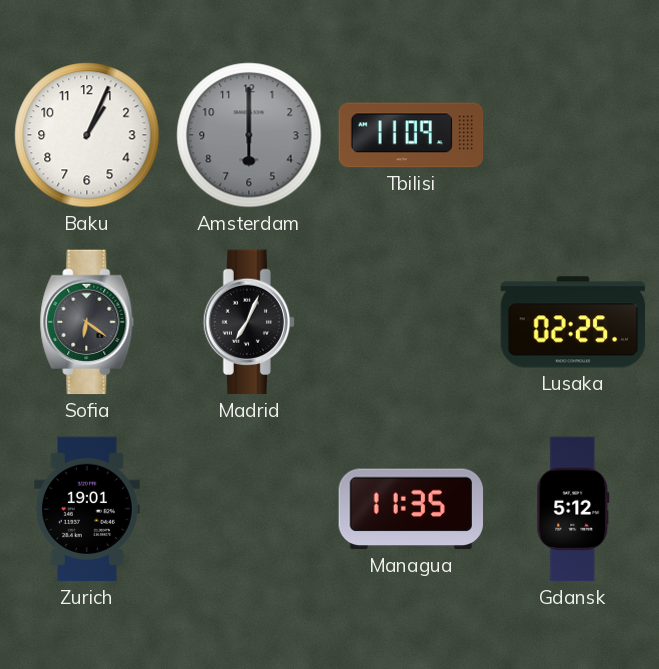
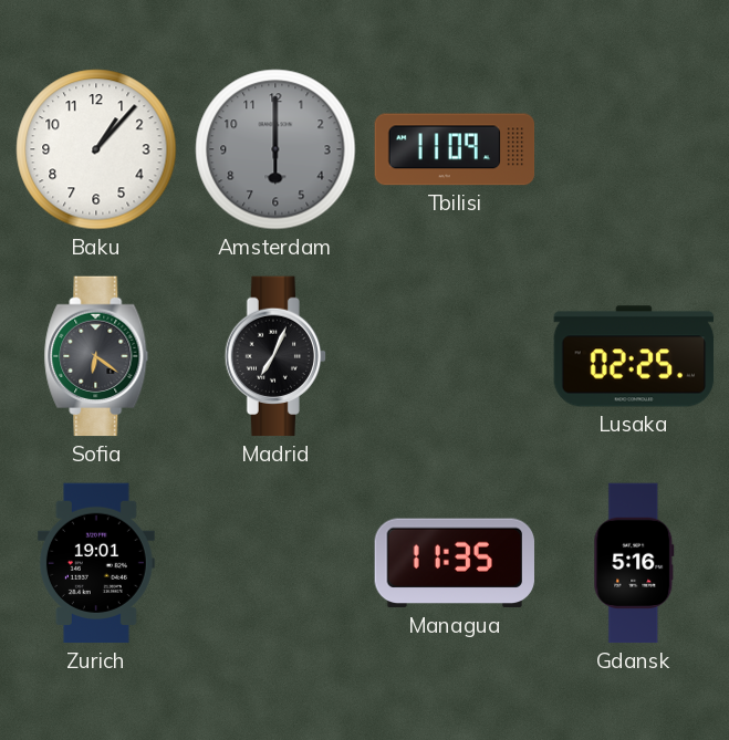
Baku: 1:04 -> 1:07 (96, 149)
Gdansk: 5:12 -> 5:16 (634, 563)
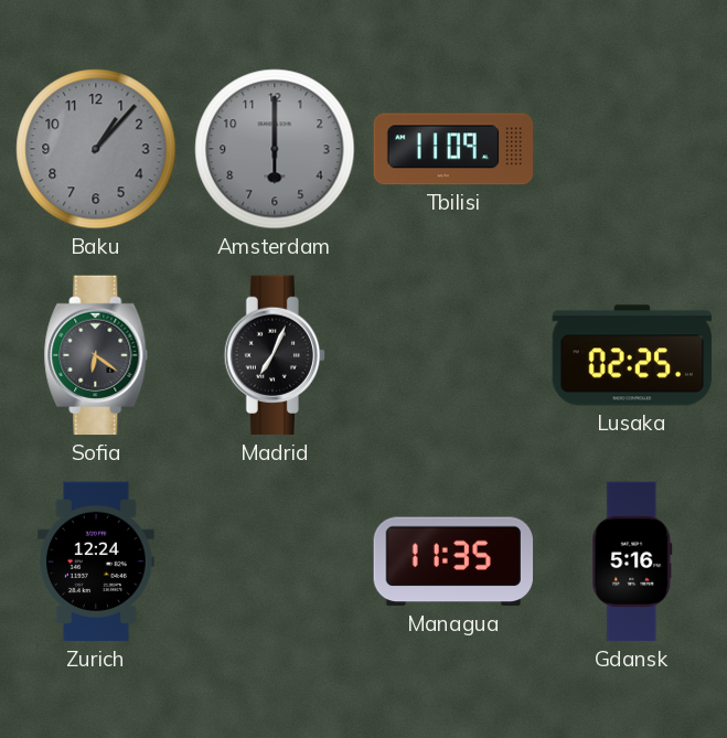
Baku dial: white -> grey (96, 149)
Zurich: 19:01 -> 12:24 (96, 561)
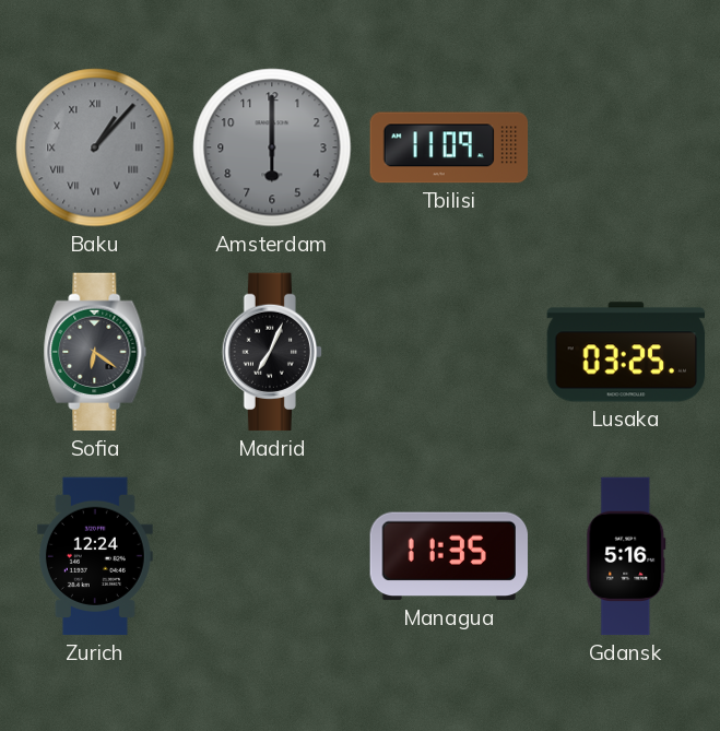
Baku numerals: Arabic -> Roman (95, 148)
Lusaka: 02:25 -> 03:25 (626, 352)
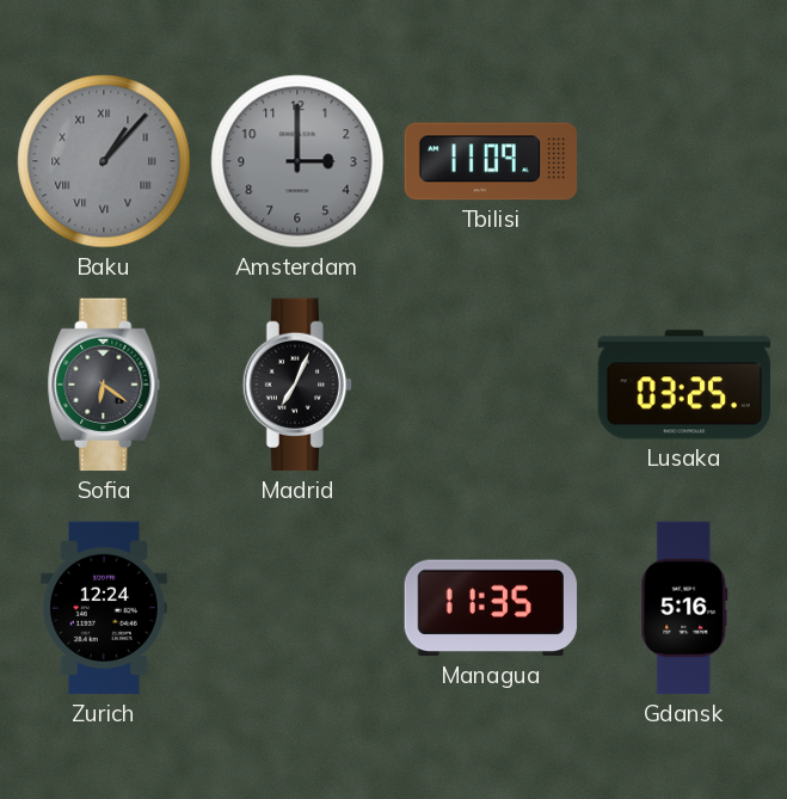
Amsterdam: 6:00 -> 3:00 (297, 161)
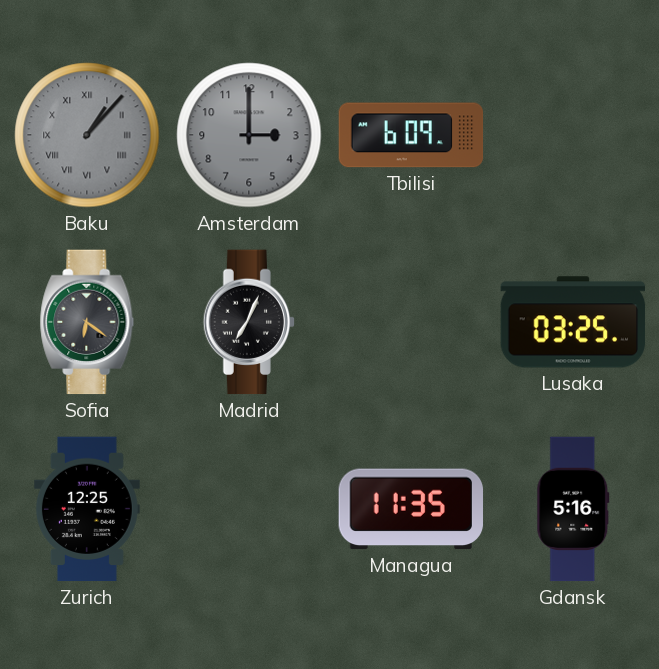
Tbilisi: 11:09 -> 6:09 (411, 135)
Zurich: 12:24 -> 12:25 (87, 509)
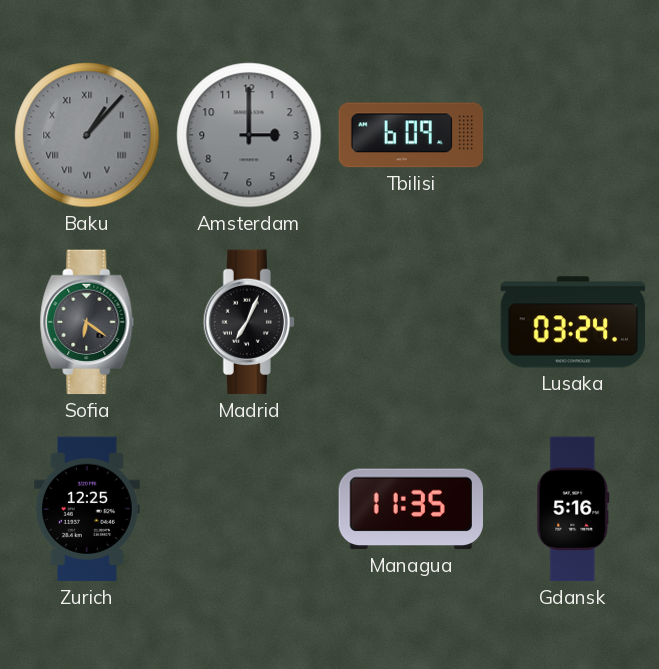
Lusaka: 03:25 -> 03:24 (573, 322)
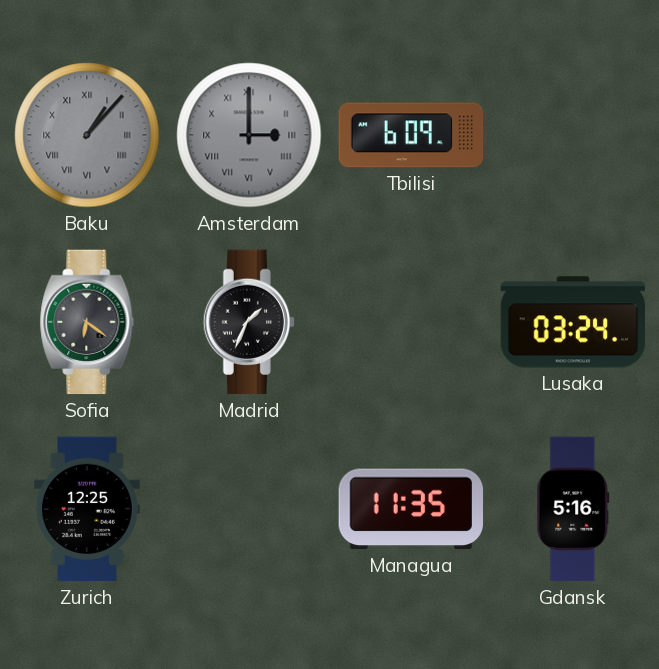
Amsterdam numerals: Arabic -> Roman (249, 135)
Madrid: 7:04 -> 1:34 (248, 322)
